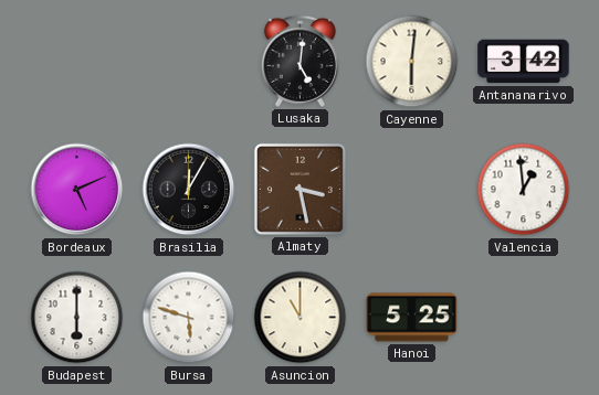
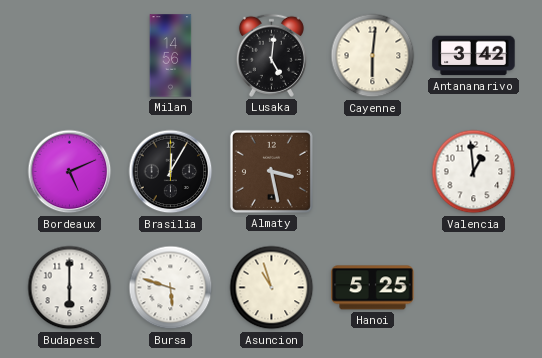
Milan: none -> 14:56 (171, 56)
Asuncion: 11:00 -> 10:57 (272, 288)
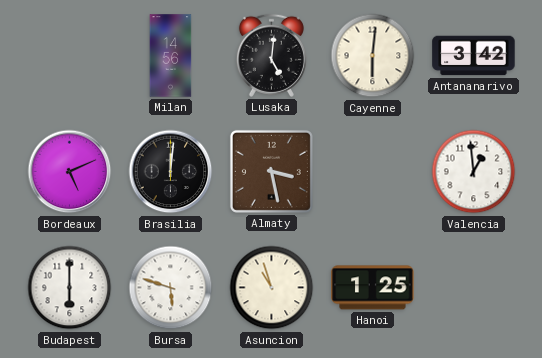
Brasilia: 12:05 -> 12:01 (171, 172)
Hanoi: 5:25 -> 1:25 (373, 288)
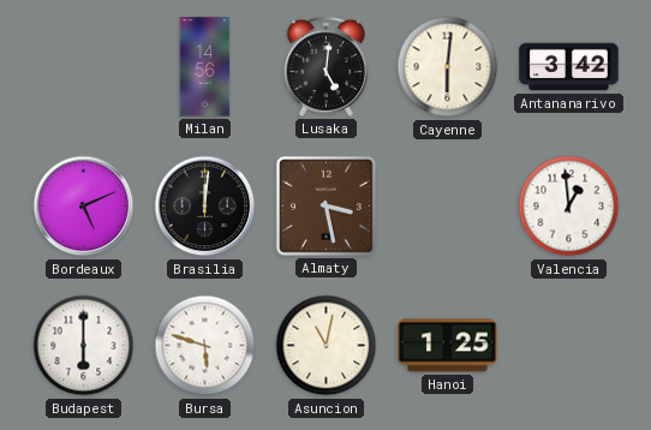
Asuncion: 10:57 -> 11:02 (327, 346)
